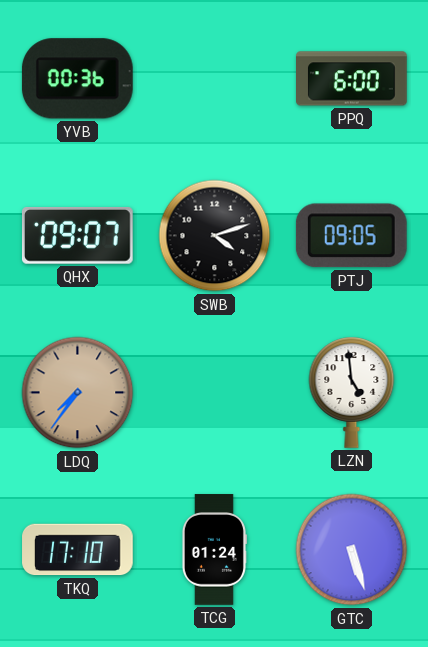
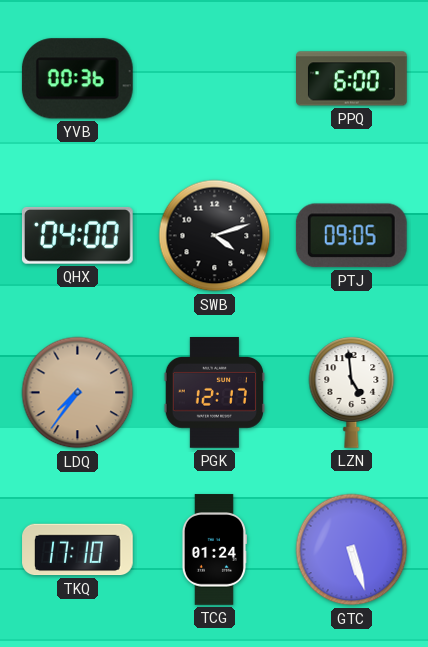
QHX: 09:07 -> 04:00 (78, 236)
PGK: none -> 12:17 (214, 393)
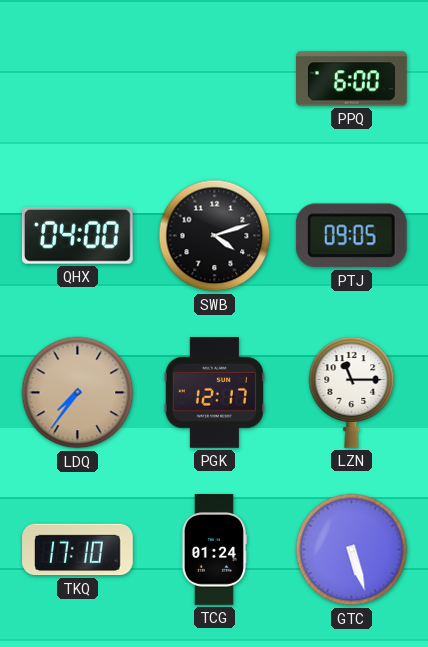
YVB: 00:36 -> none (77, 79)
LZN: 4:59 -> 11:15 (352, 392)
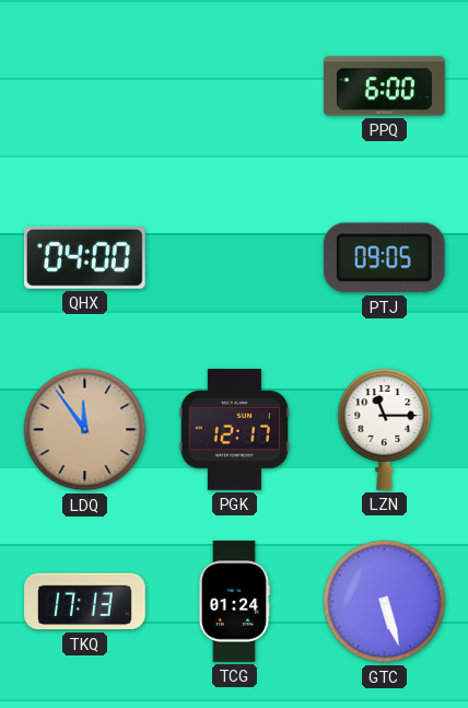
SWB: 4:12 -> none (215, 236)
LDQ: 7:36 -> 11:54 (85, 430)
TKQ: 17:10 -> 17:13 (85, 602)
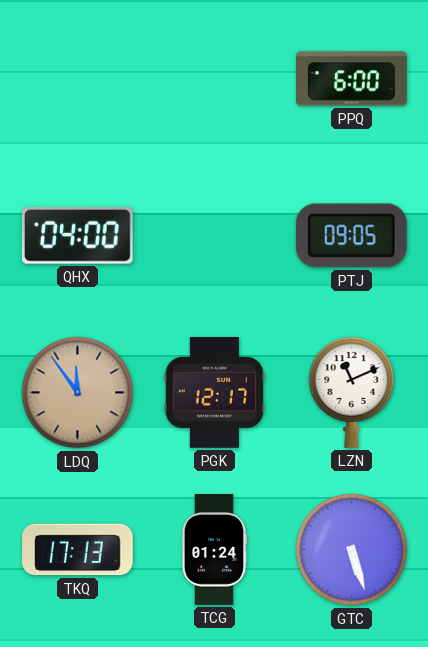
LZN: 11:15 -> 11:11 (352, 392)
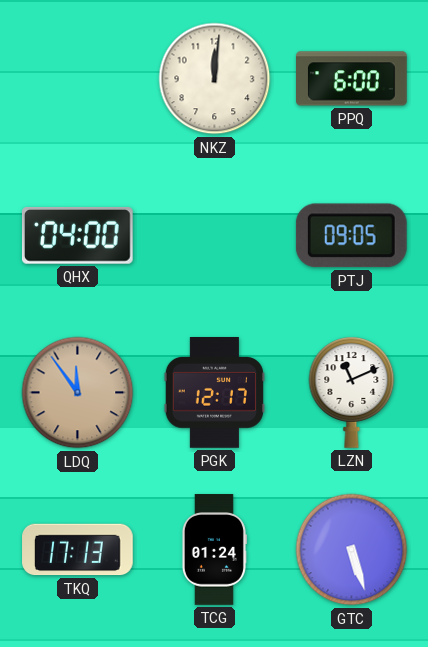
NKZ: none -> 12:01 (215, 79)
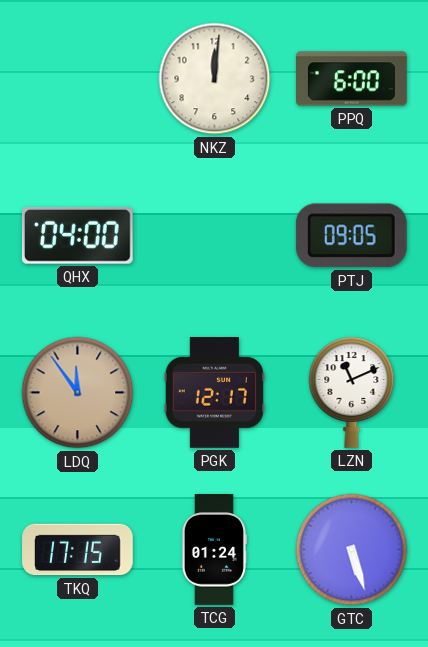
TKQ: 17:13 -> 17:15 (78, 550)
